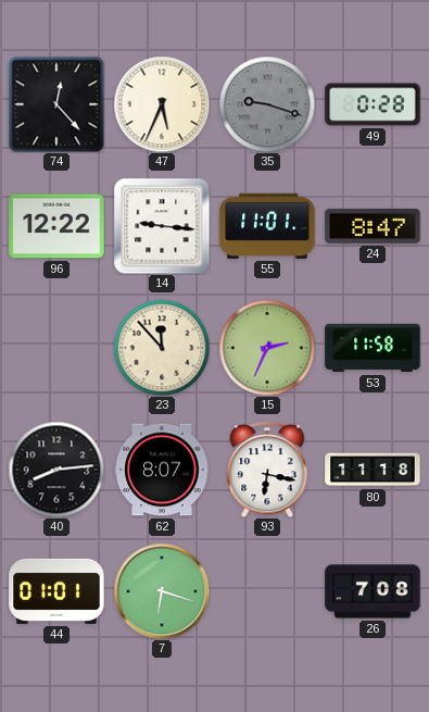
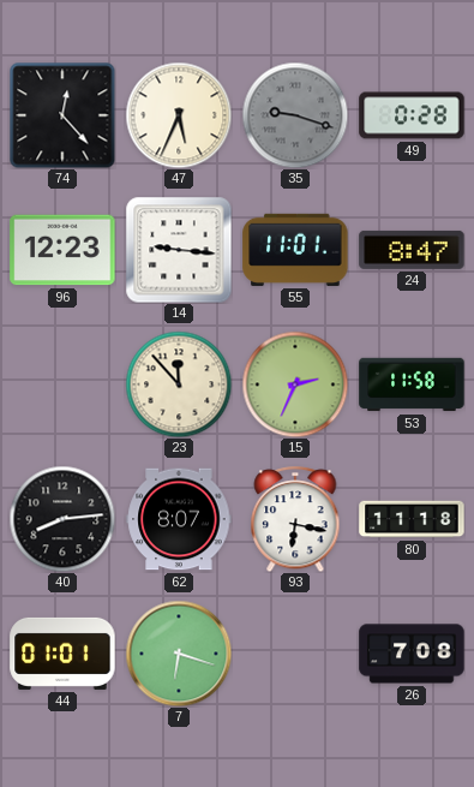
96: 12:22 -> 12:23 (62, 250)
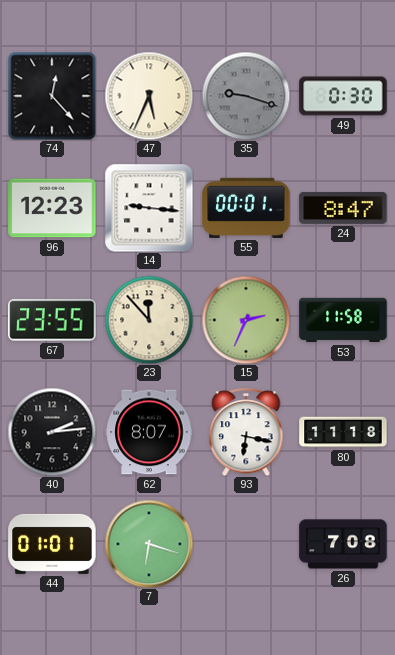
49: 0:28 -> 0:30 (343, 96)
55: 11:01 -> 00:01 (246, 208)
67: none -> 23:55 (52, 320)
40: 8:14 -> 2:14 (52, 432)
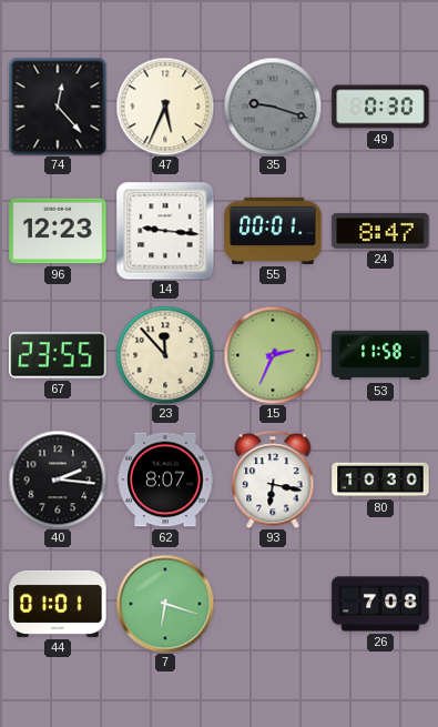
40: 2:14 -> 2:16 (58, 479)
80: 11:18 -> 10:30 (380, 479)
